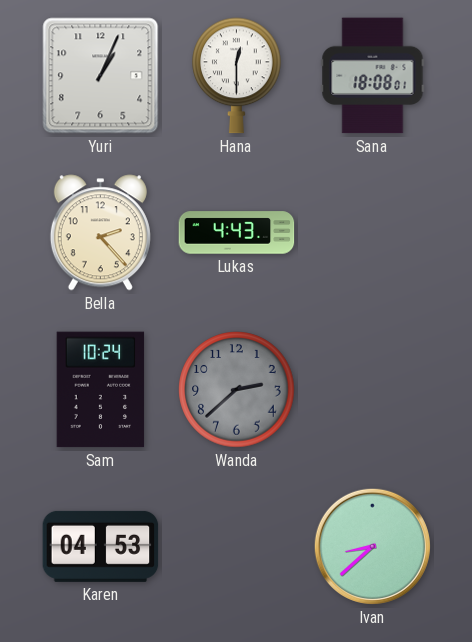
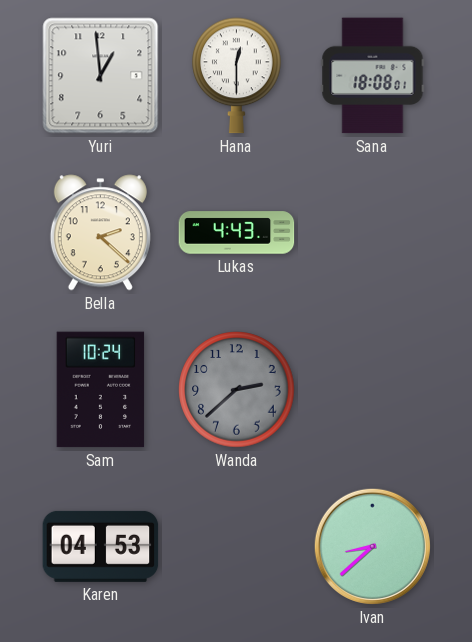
Yuri: 1:04 -> 12:59 (101, 76)
Bella: 2:23 -> 2:22 (100, 233)
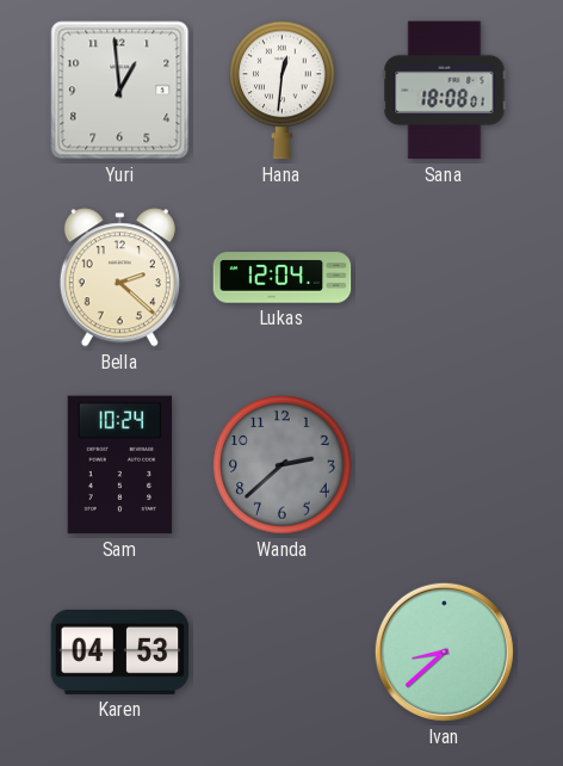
Hana: 12:30 -> 12:31 (283, 91)
Lukas: 4:43 -> 12:04 (283, 278)
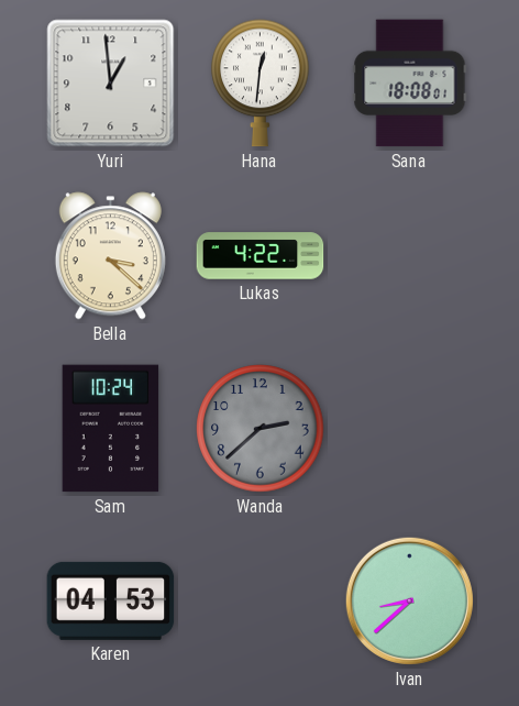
Bella: 2:22 -> 3:22 (110, 256)
Lukas: 12:04 -> 4:22 (261, 256)
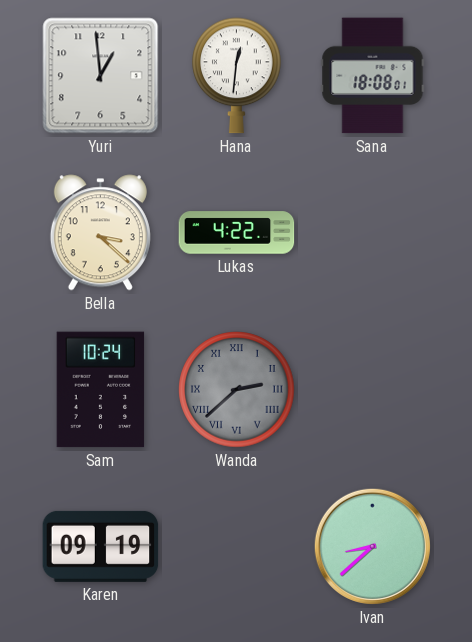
Wanda numerals: Arabic -> Roman (237, 390)
Karen: 04:53 -> 09:19 (101, 546)
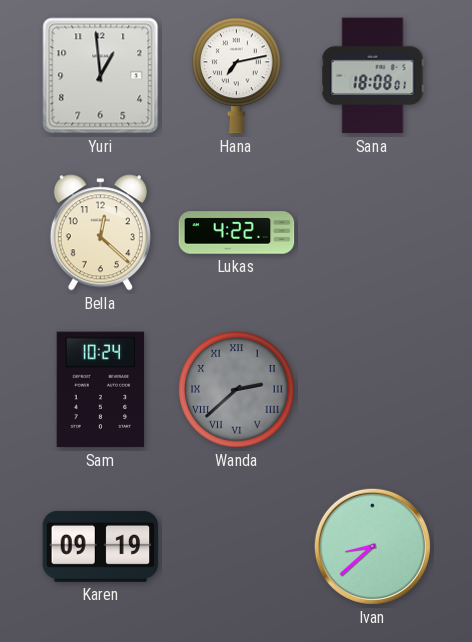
Hana: 12:31 -> 7:13 (237, 76)
Bella: 3:22 -> 12:22 (100, 233)
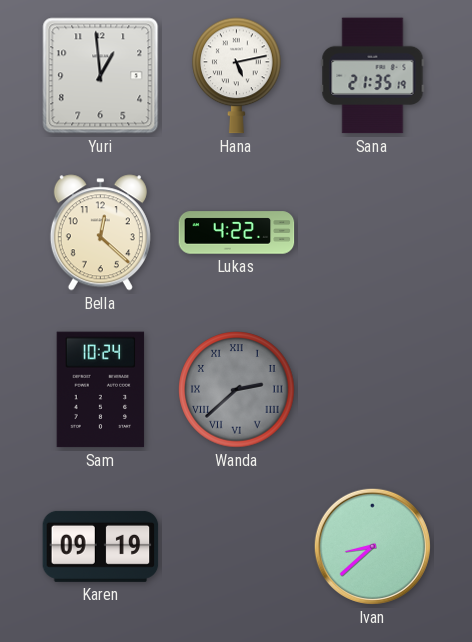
Hana: 7:13 -> 5:13 (237, 76)
Sana: 18:08 -> 21:35 (373, 76)
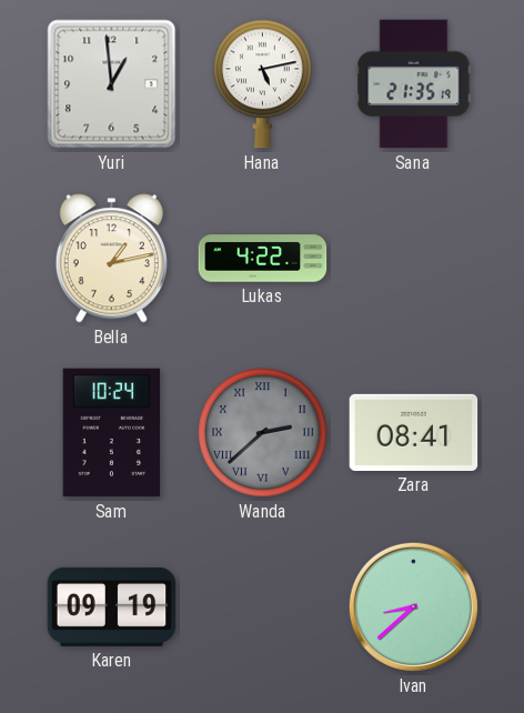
Bella: 12:22 -> 1:13 (111, 259)
Zara: none -> 08:41 (414, 432)
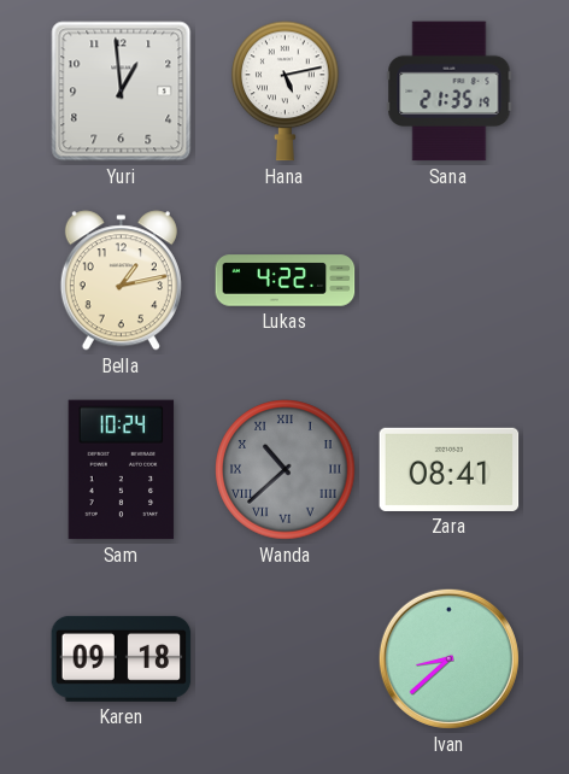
Wanda: 2:38 -> 10:38 (286, 470)
Karen: 09:19 -> 09:18 (122, 658)
